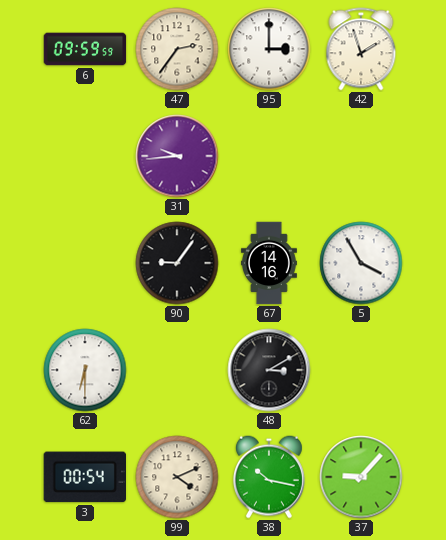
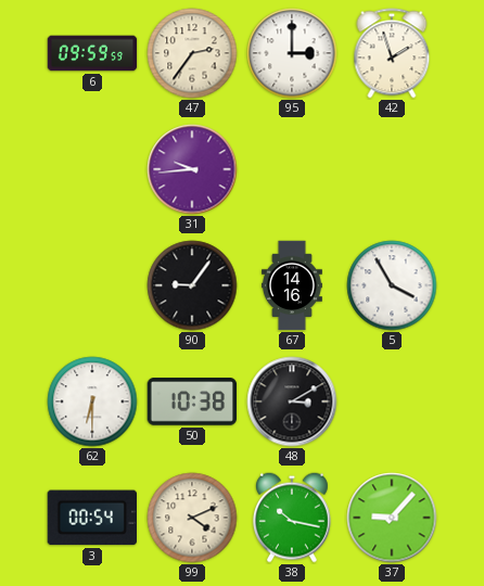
50: none -> 10:38 (192, 403)
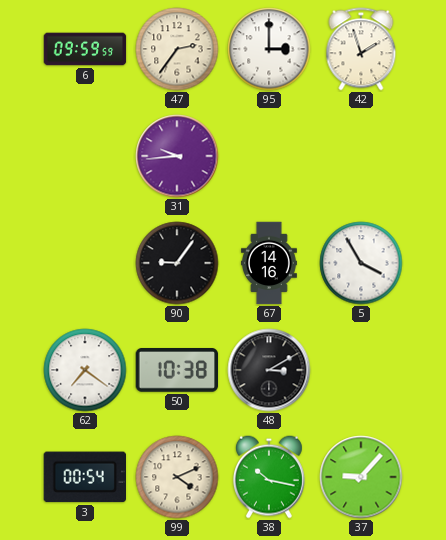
62: 6:30 -> 7:21 (85, 370)
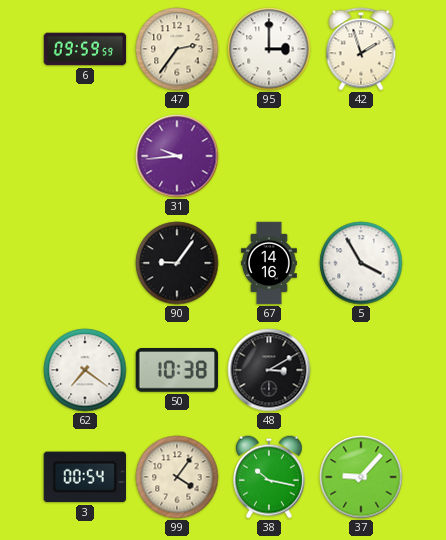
99: 4:11 -> 4:06 (177, 477)
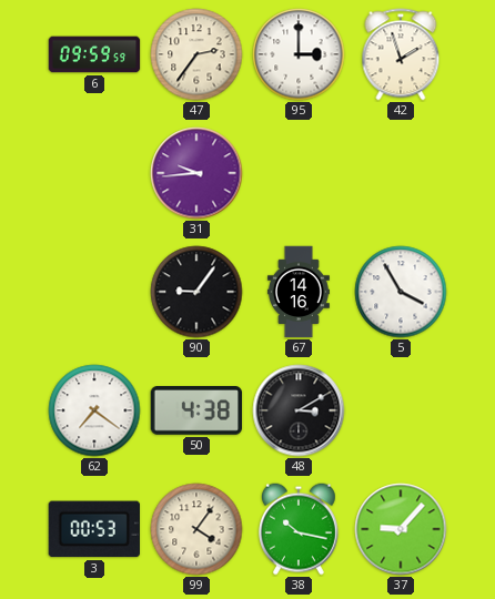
50: 10:38 -> 4:38 (196, 412)
3: 00:54 -> 00:53 (93, 529)
